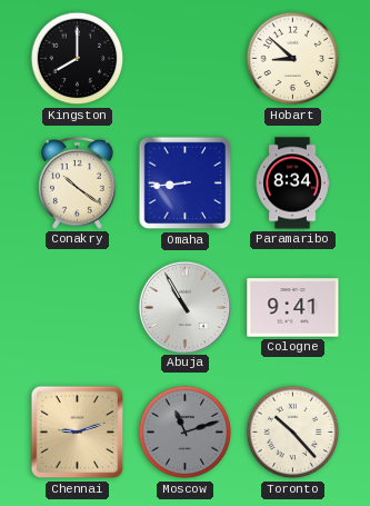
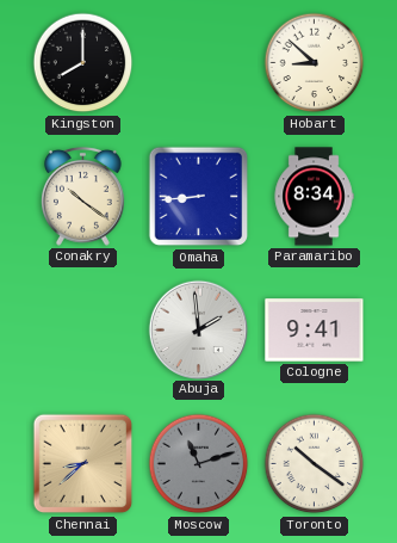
Abuja: 10:55 -> 1:59 (198, 329)
Chennai: 9:12 -> 8:38 (83, 464)
Toronto: 10:23 -> 10:21 (315, 464)
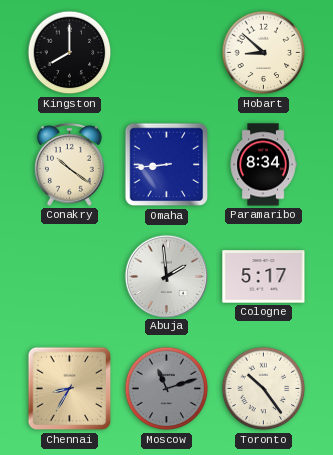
Cologne: 9:41 -> 5:17 (264, 277)
Chennai: 8:38 -> 8:35 (70, 389)
Toronto: 10:21 -> 10:24 (264, 389)
